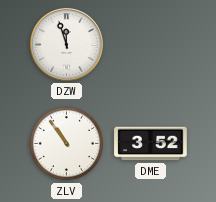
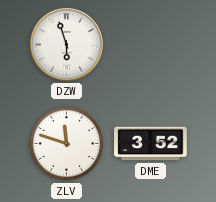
DZW: 11:57 -> 5:57 (67, 45)
ZLV: 10:54 -> 11:48 (67, 144)
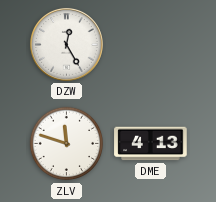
DZW: 5:57 -> 12:25 (67, 45)
DME: 3:52 -> 4:13 (151, 144)
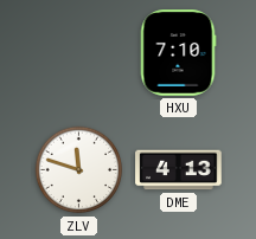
DZW: 12:25 -> none (67, 45)
HXU: none -> 7:10 (178, 53)
